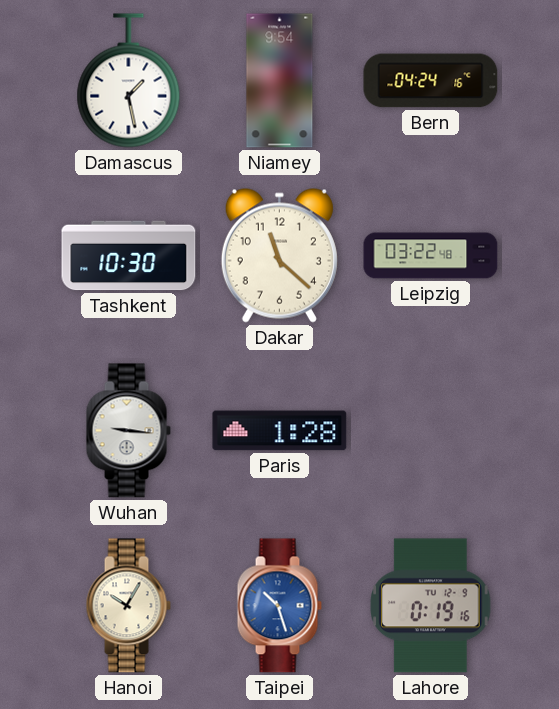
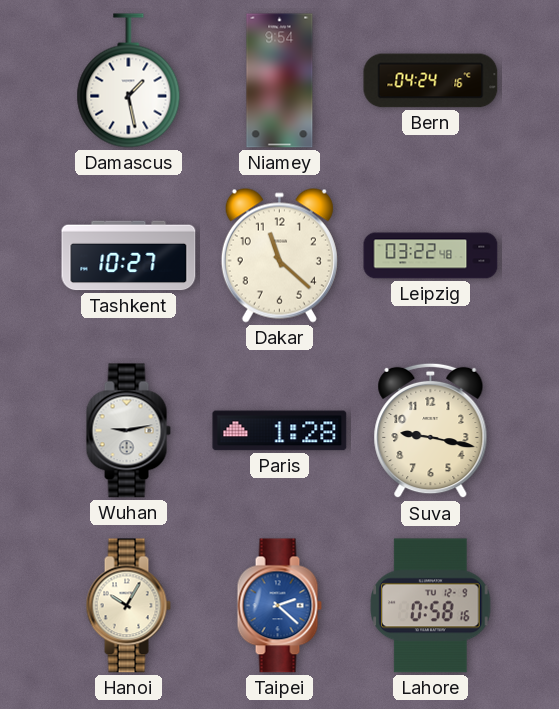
Tashkent: 10:30 -> 10:27 (129, 256)
Wuhan: 9:16 -> 9:13 (128, 431)
Suva: none -> 9:17 (431, 431)
Taipei: 10:27 -> 2:22 (279, 606)
Lahore: 0:19 -> 0:58 (431, 606)
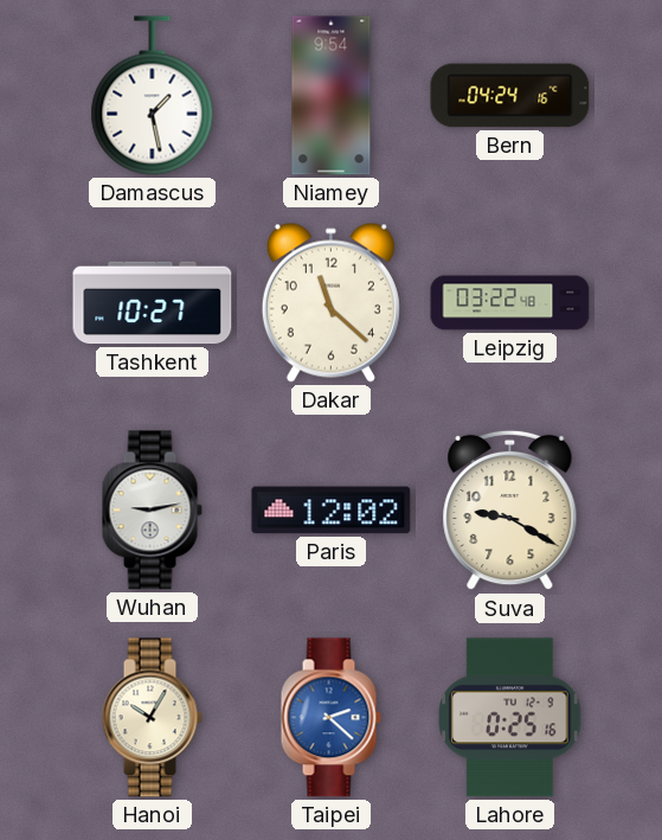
Paris: 1:28 -> 12:02 (332, 511)
Suva: 9:17 -> 9:20 (510, 511)
Lahore: 0:58 -> 0:25 (510, 718)
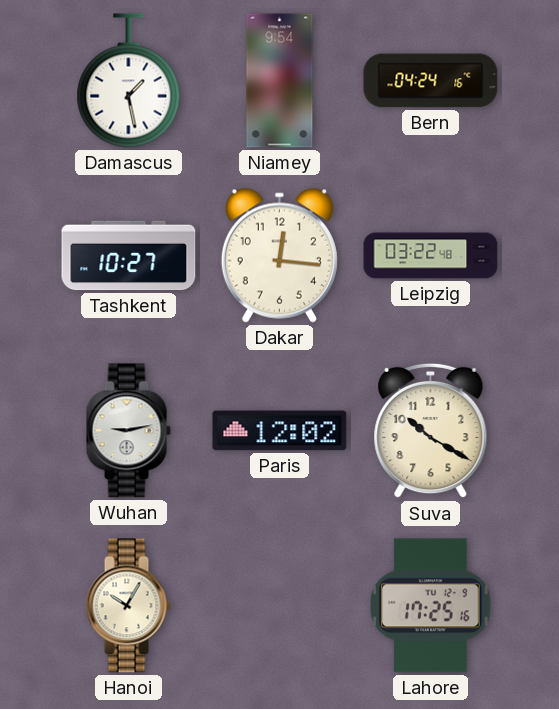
Dakar: 11:22 -> 12:16 (279, 255)
Suva: 9:20 -> 10:20 (431, 431)
Taipei: 2:22 -> none (330, 718)
Lahore: 0:25 -> 17:25 (431, 606)
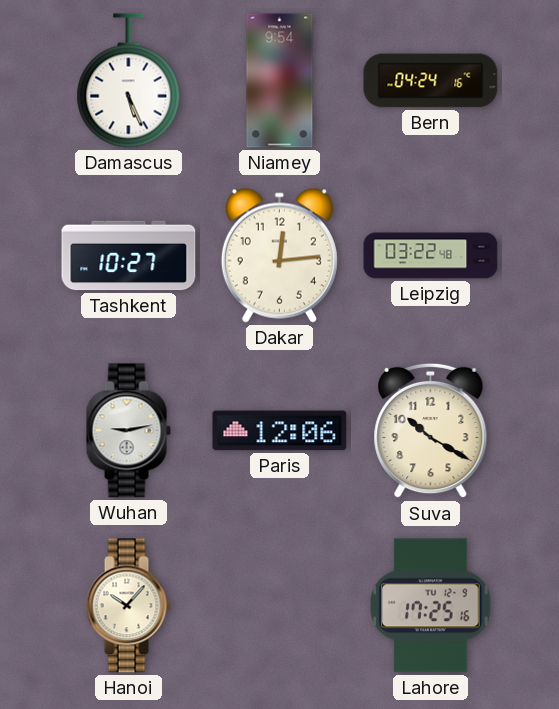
Damascus: 1:28 -> 5:26 (129, 81)
Dakar: 12:16 -> 12:14 (279, 255)
Paris: 12:02 -> 12:06 (280, 431)
Hanoi: 10:05 -> 10:07 (128, 606)
